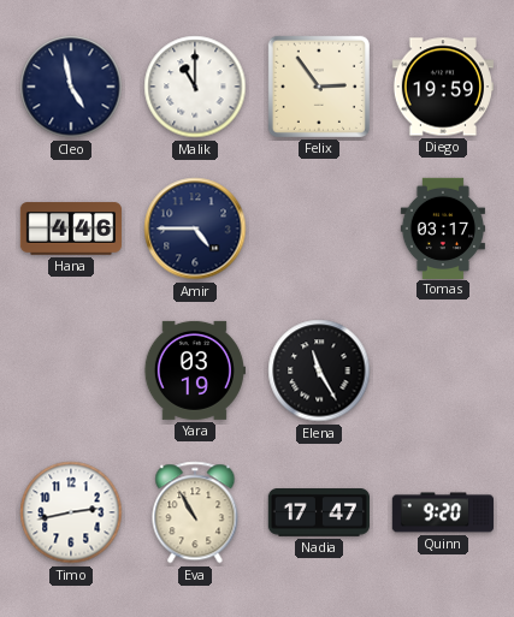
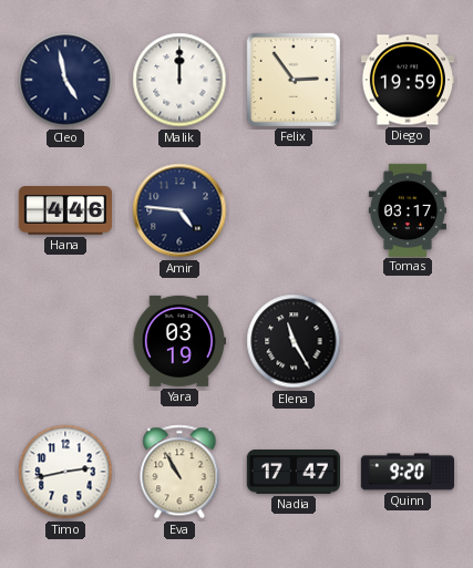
Malik: 11:00 -> 12:00 (179, 80)
Amir: 4:45 -> 4:46 (179, 210)
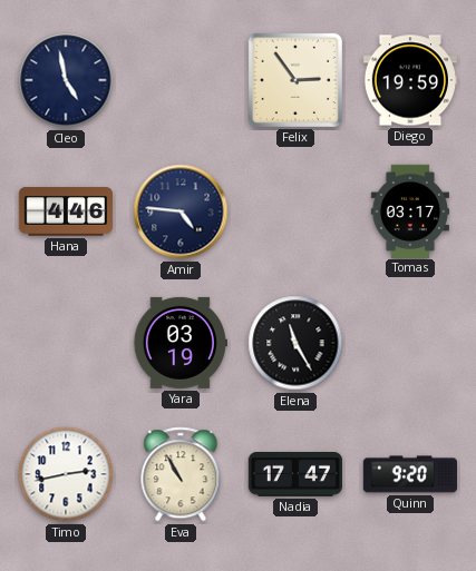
Malik: 12:00 -> none (179, 80)
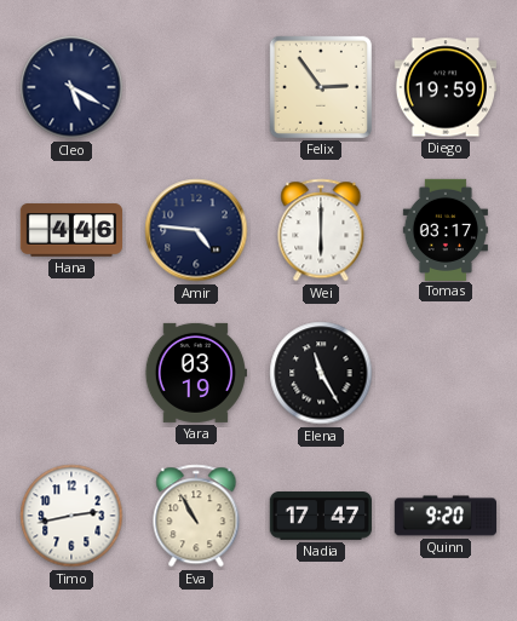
Cleo: 4:58 -> 5:20 (71, 87)
Wei: none -> 6:00 (321, 230)
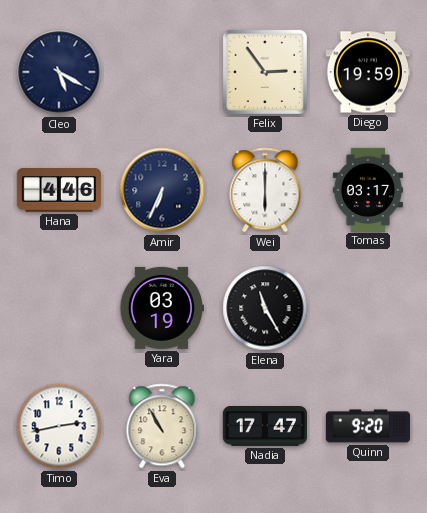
Amir: 4:46 -> 6:34 (162, 190)
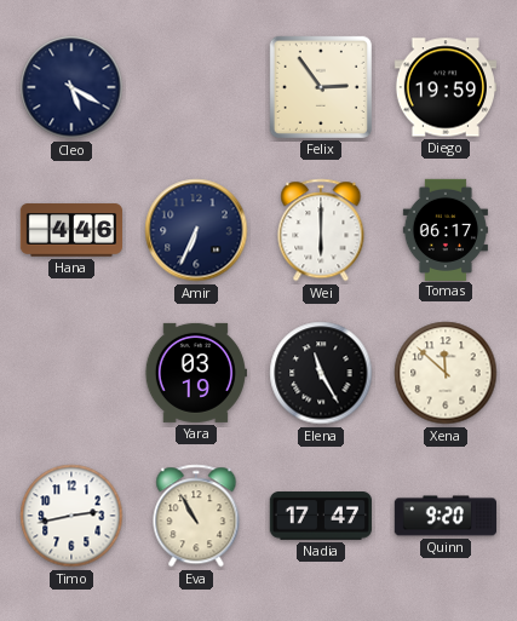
Tomas: 03:17 -> 06:17 (446, 229)
Xena: none -> 11:52 (446, 373)
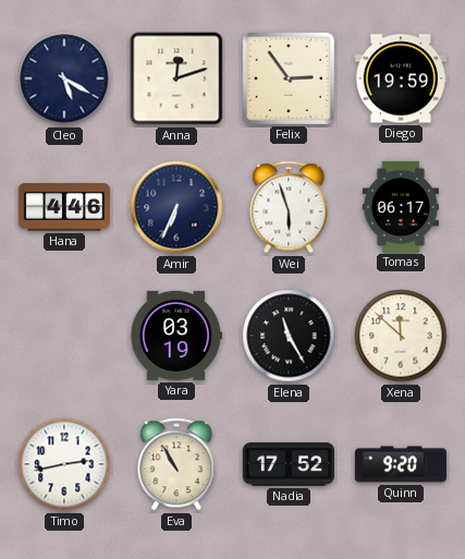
Anna: none -> 12:12 (176, 78)
Wei: 6:00 -> 5:57 (289, 207)
Nadia: 17:47 -> 17:52 (287, 465)
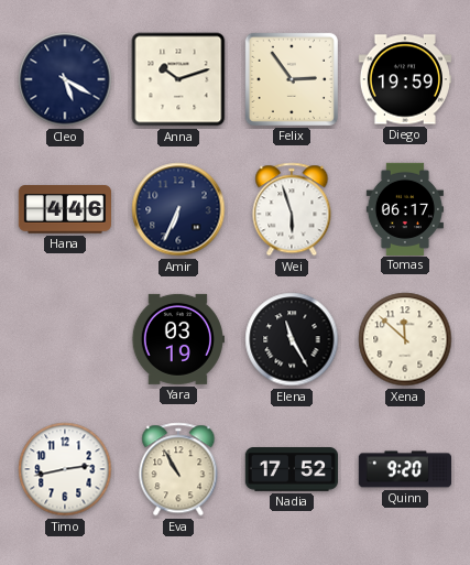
Anna: 12:12 -> 10:12 (178, 79)
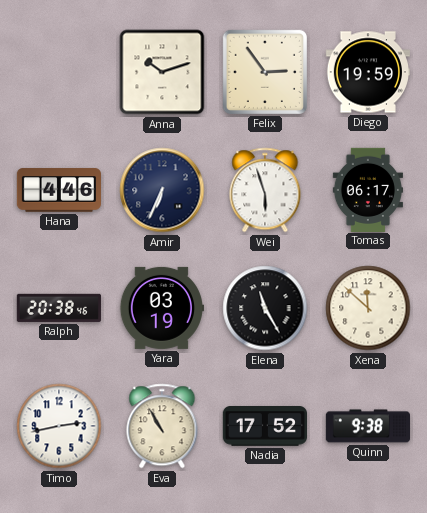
Cleo: 5:20 -> none (65, 79)
Ralph: none -> 20:38 (59, 308)
Quinn: 9:20 -> 9:38 (367, 426)
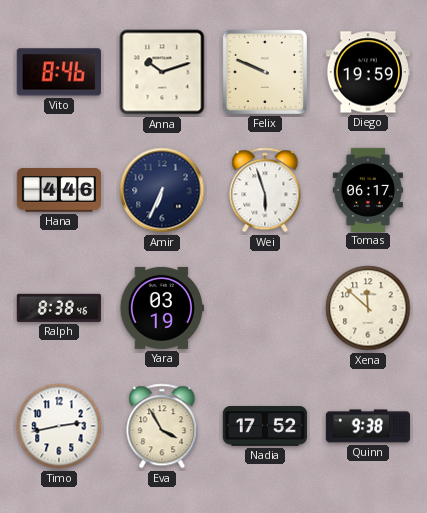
Vito: none -> 8:46 (59, 72)
Felix: 2:54 -> 9:49 (265, 72)
Ralph: 20:38 -> 8:38 (59, 308)
Elena: 11:25 -> none (265, 308)
Eva: 10:55 -> 3:55 (162, 426)
